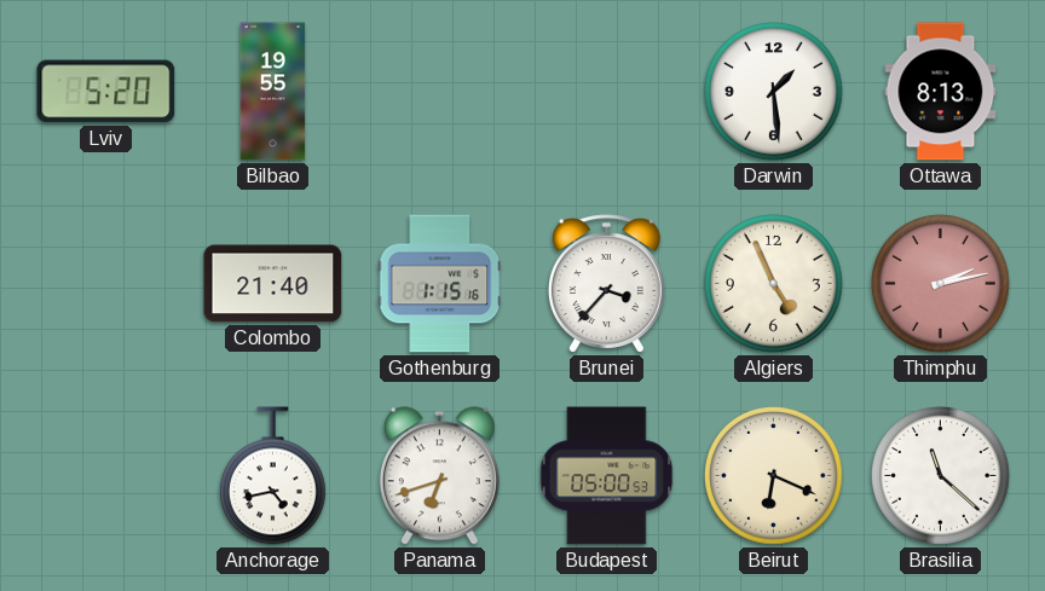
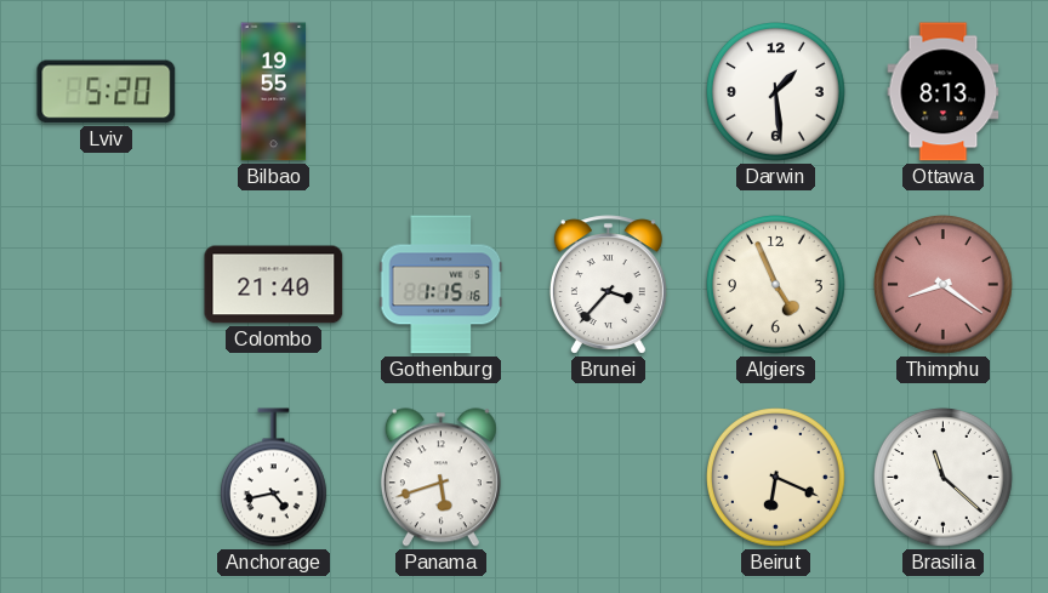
Thimphu: 2:13 -> 8:21 (944, 285)
Panama: 6:42 -> 5:42 (440, 478)
Budapest: 05:00 -> none (607, 476)
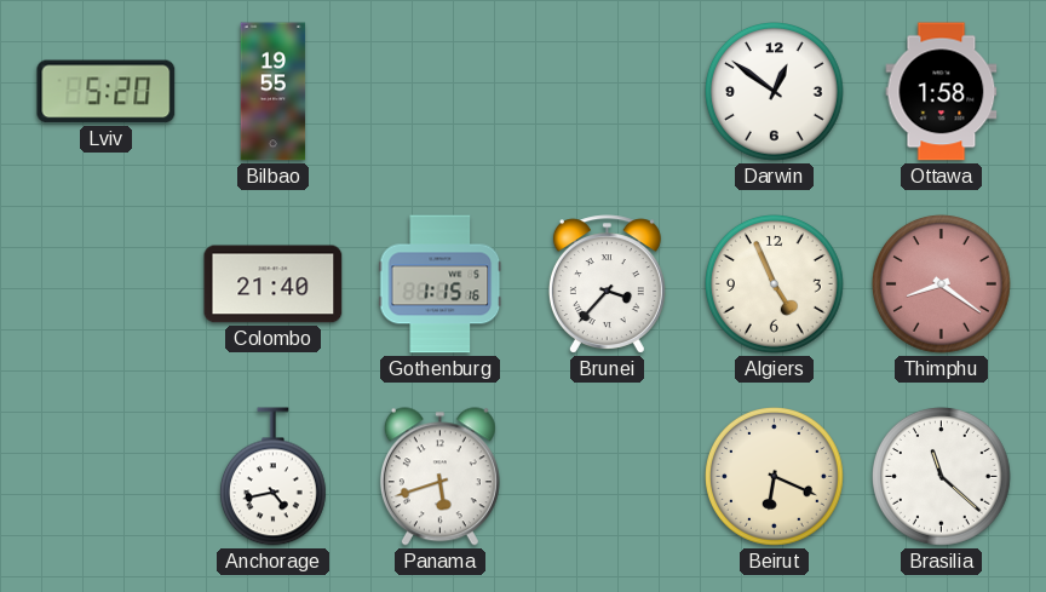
Darwin: 1:29 -> 12:51 (775, 92)
Ottawa: 8:13 -> 1:58 (942, 92)
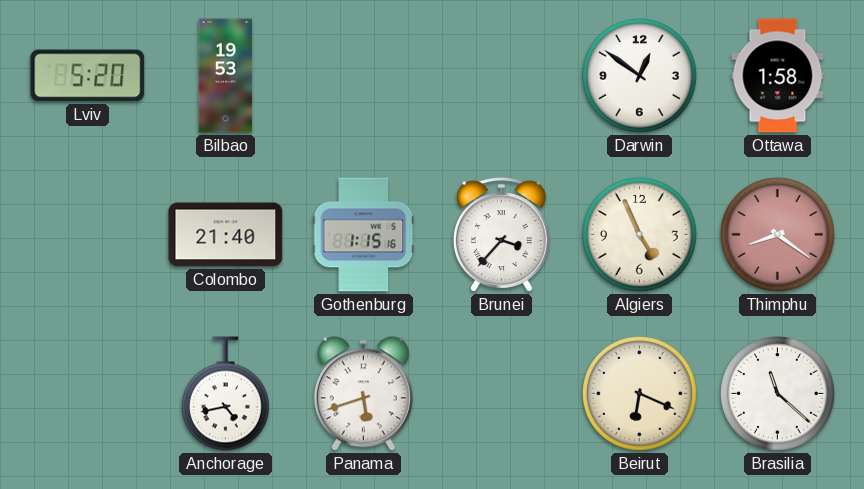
Bilbao: 19:55 -> 19:53 (226, 76)
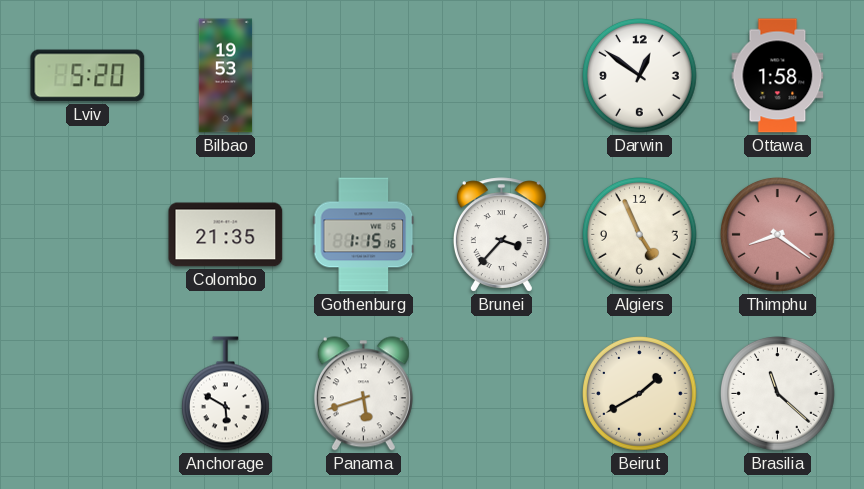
Colombo: 21:40 -> 21:35 (226, 235)
Anchorage: 4:43 -> 5:50 (225, 394)
Beirut: 6:19 -> 1:40 (640, 394)
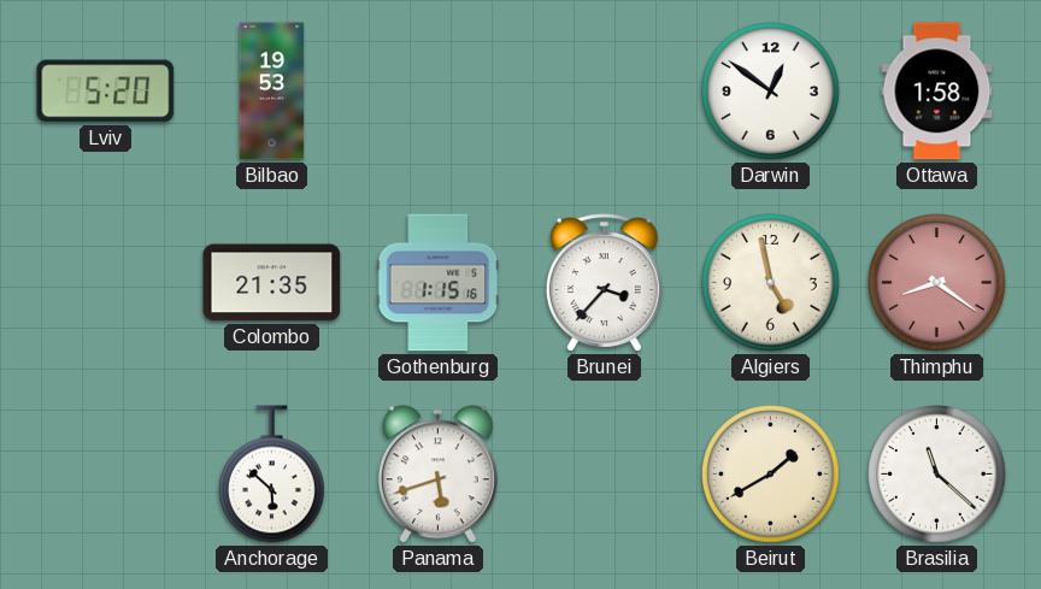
Algiers: 4:56 -> 4:58 (771, 283)
Anchorage: 5:50 -> 5:52 (271, 475)
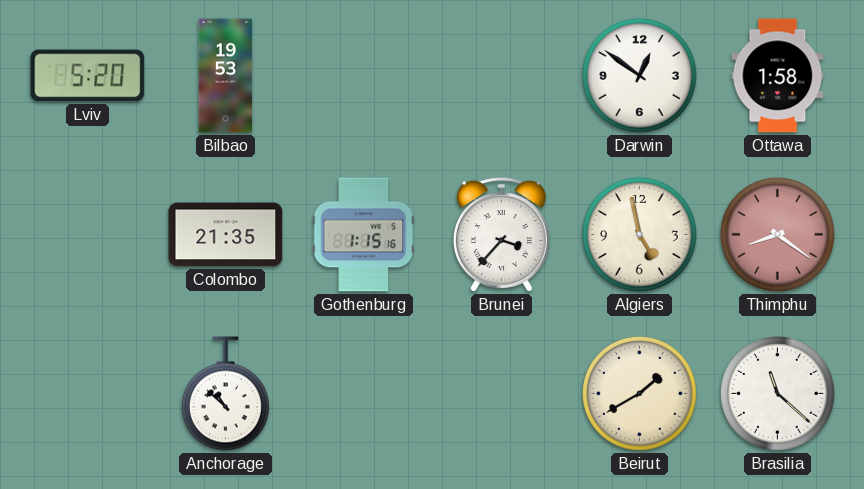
Anchorage: 5:52 -> 10:52 (225, 394)
Panama: 5:42 -> none (437, 475)
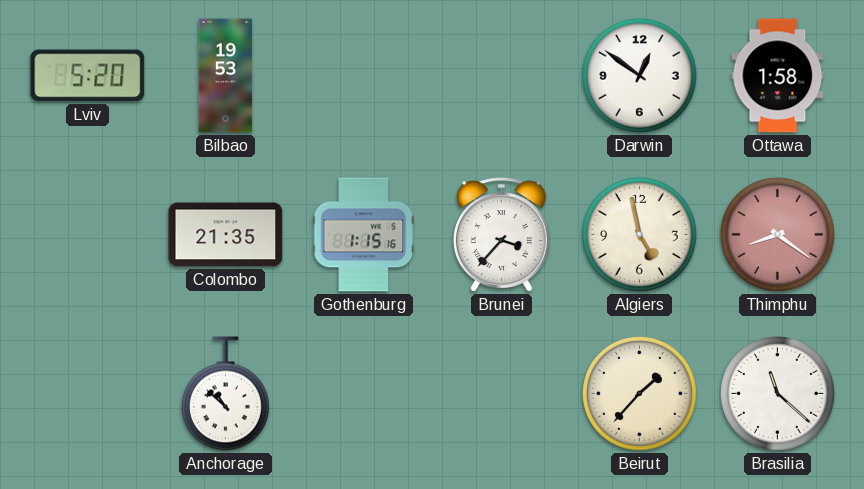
Beirut: 1:40 -> 1:37 (640, 394)
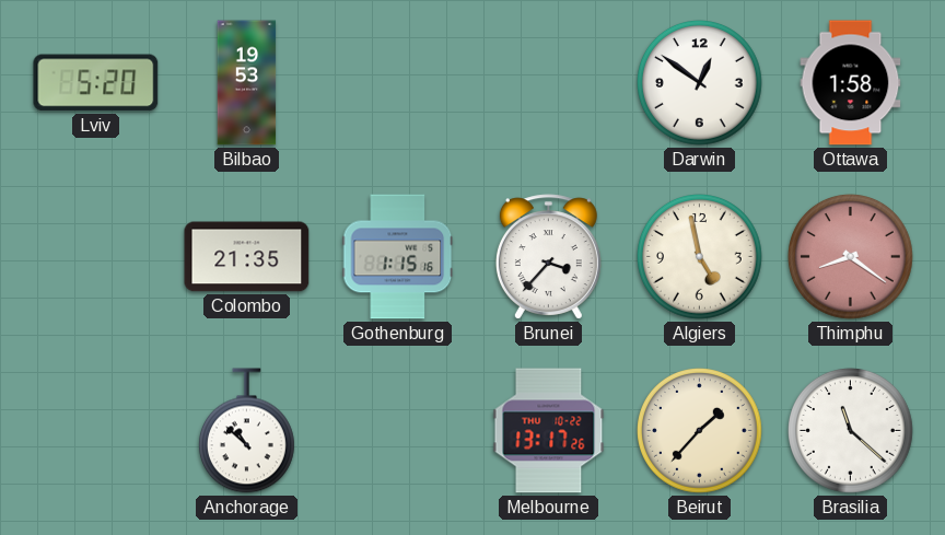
Melbourne: none -> 13:17 (549, 431)
